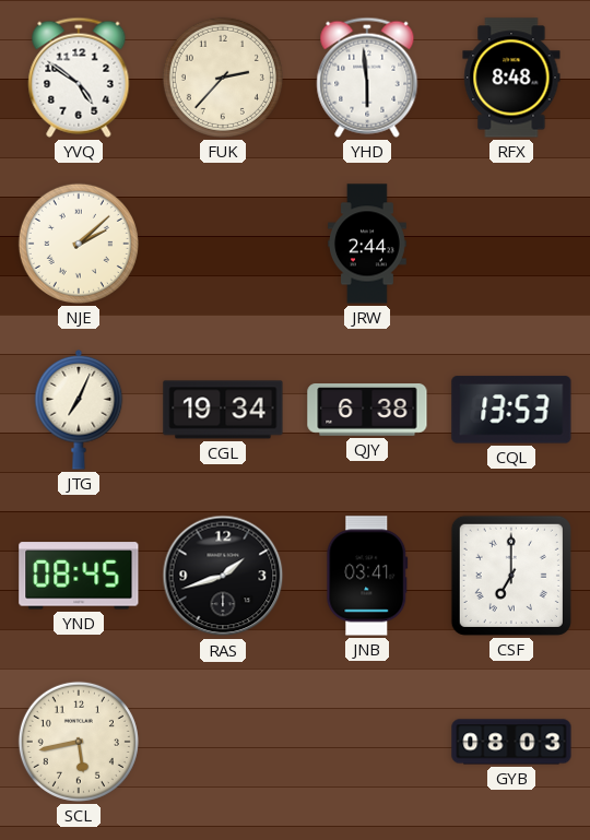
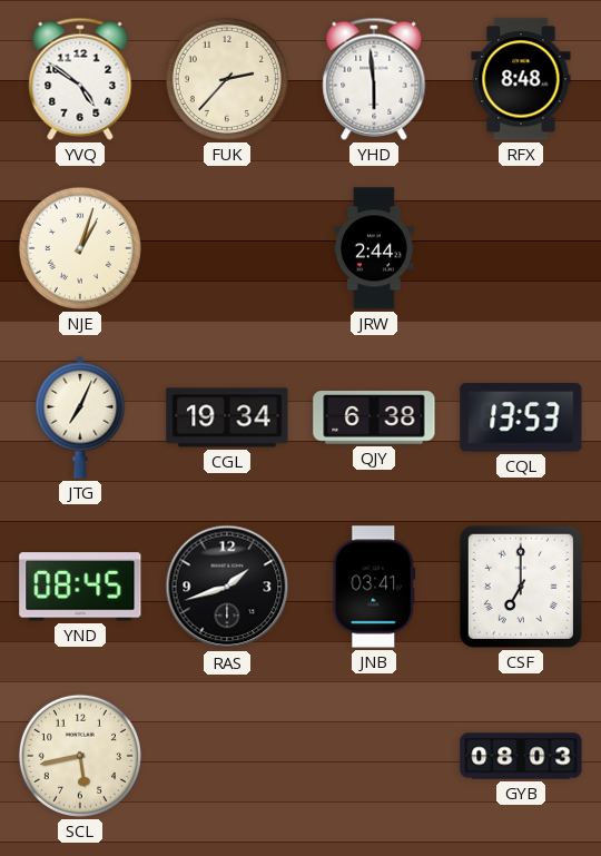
NJE: 2:08 -> 1:03 (80, 248)
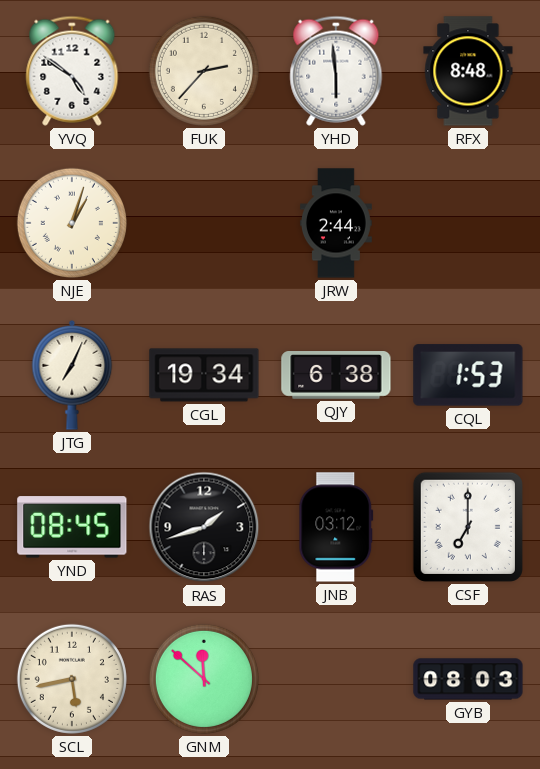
CQL: 13:53 -> 1:53 (468, 375)
JNB: 03:41 -> 03:12 (336, 527)
GNM: none -> 11:52 (204, 679)
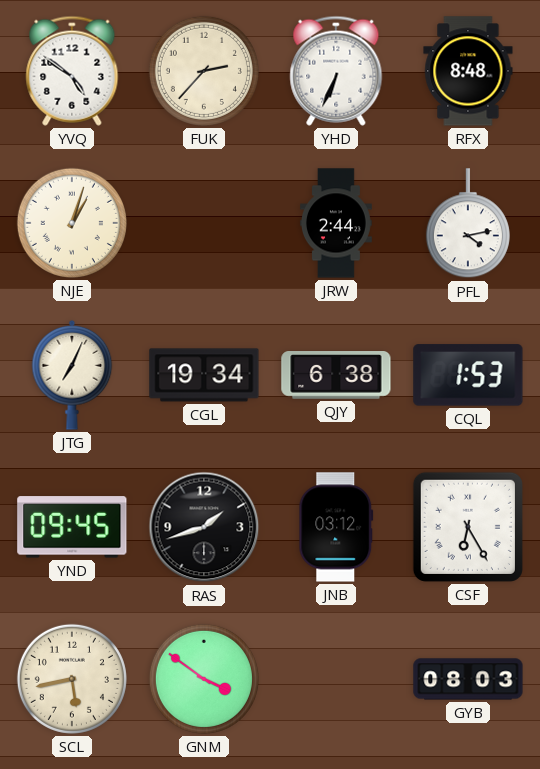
YHD: 5:59 -> 6:34 (336, 71)
PFL: none -> 4:13 (468, 224)
YND: 08:45 -> 09:45 (72, 527)
CSF: 7:00 -> 6:25 (468, 527)
GNM: 11:52 -> 3:51 (204, 679)
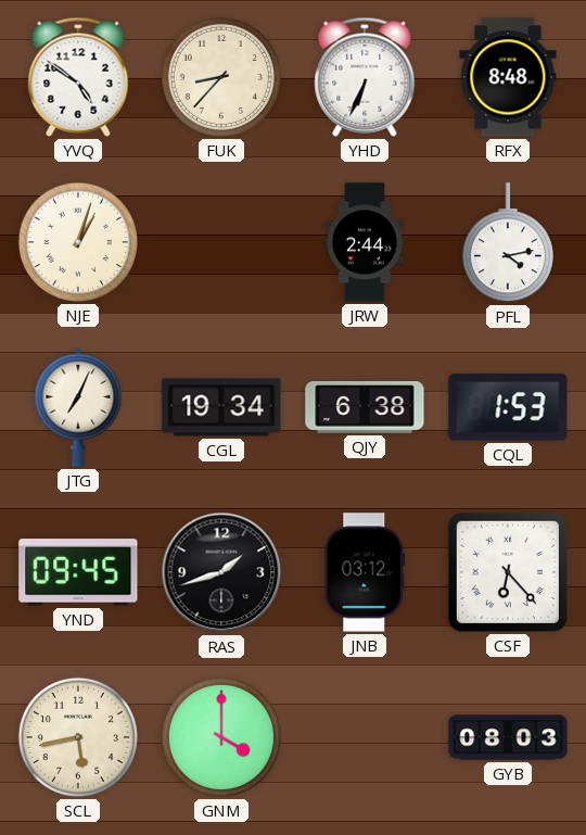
FUK: 2:37 -> 8:37 (221, 77)
CSF: 6:25 -> 6:23 (508, 572)
GNM: 3:51 -> 4:00 (221, 737)
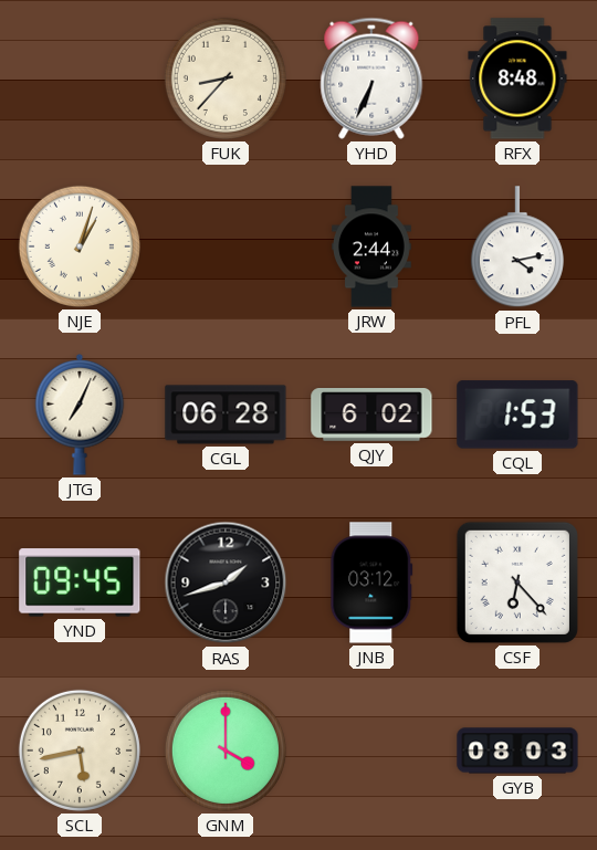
YVQ: 4:51 -> none (78, 77)
CGL: 19:34 -> 06:28 (226, 414)
QJY: 6:38 -> 6:02 (371, 414)
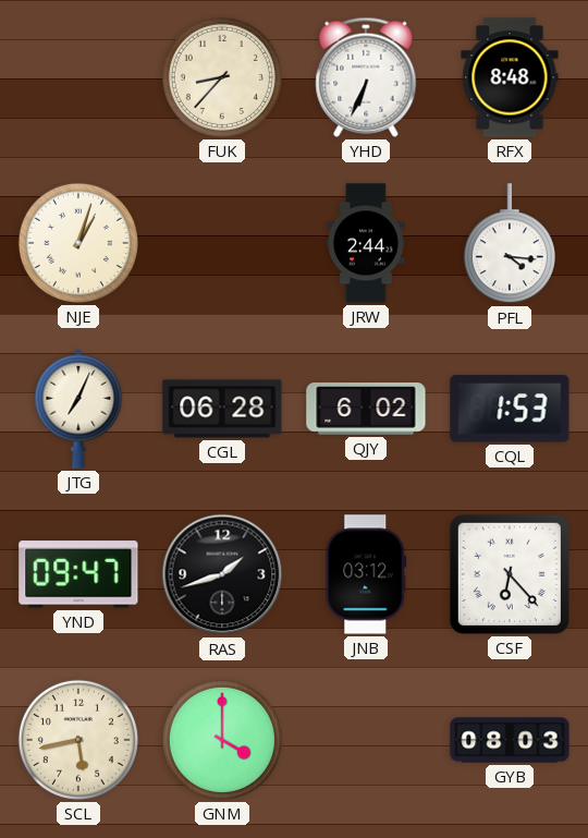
PFL: 4:13 -> 4:16 (510, 244)
YND: 09:45 -> 09:47 (78, 574)
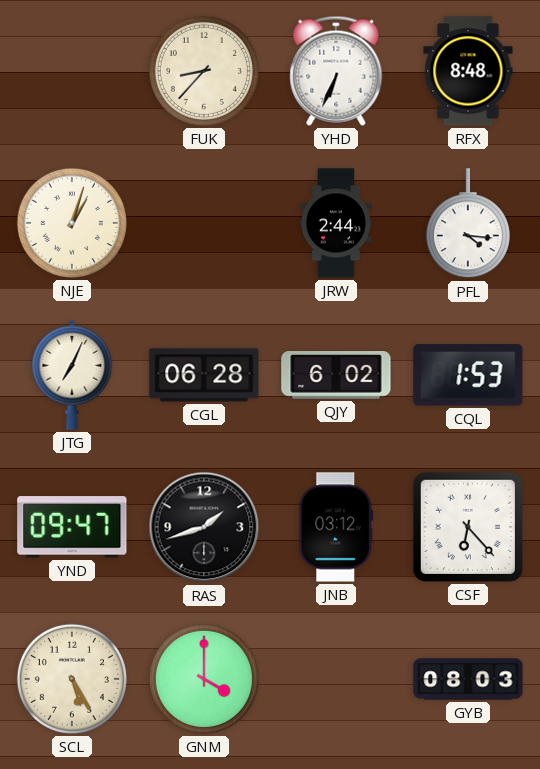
SCL: 5:43 -> 5:25 (72, 679)
